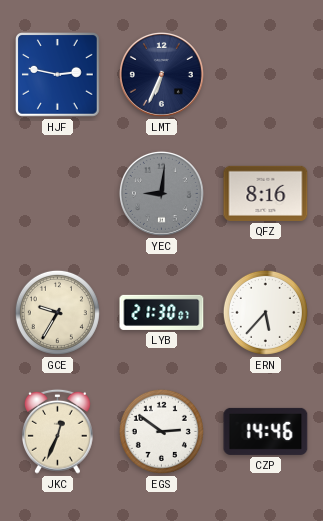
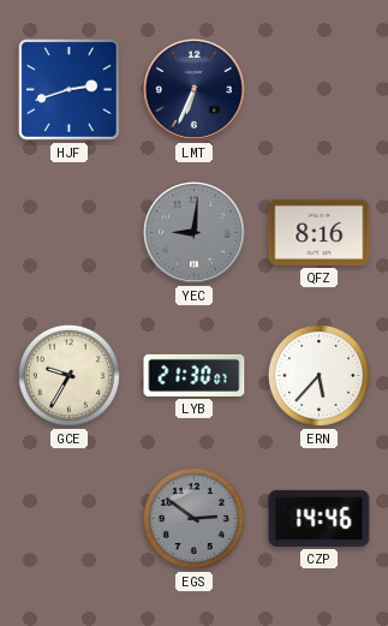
HJF: 2:47 -> 2:42 (70, 90)
JKC: 12:34 -> none (58, 431)
EGS dial: white -> grey (193, 518)
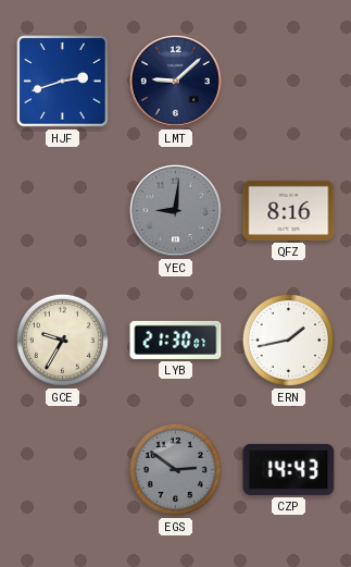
LMT: 6:34 -> 9:08 (175, 81)
ERN: 5:37 -> 1:43 (288, 340)
CZP: 14:46 -> 14:43 (289, 469)
